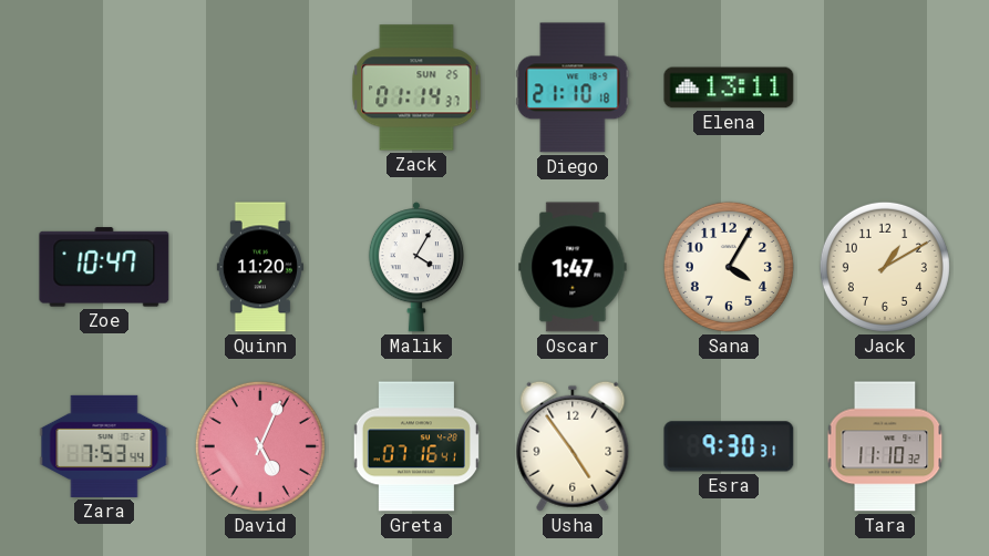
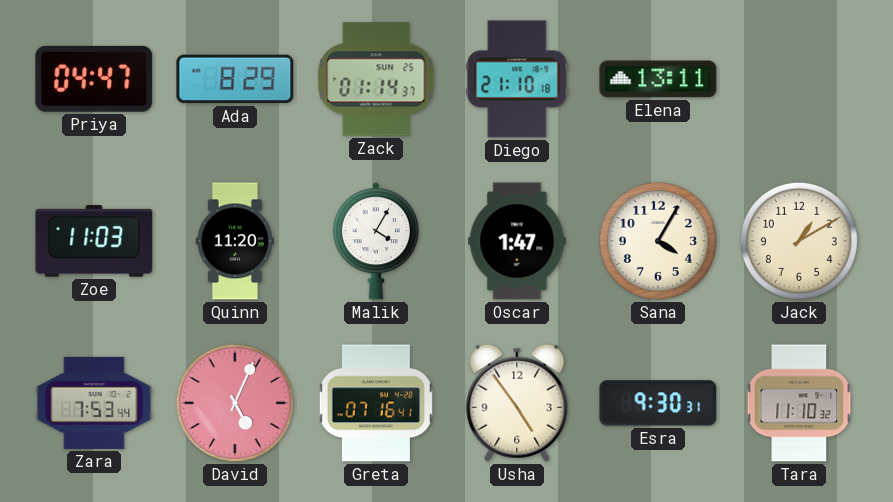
Priya: none -> 04:47 (94, 79)
Ada: none -> 8:29 (235, 79)
Zoe: 10:47 -> 11:03 (94, 241)
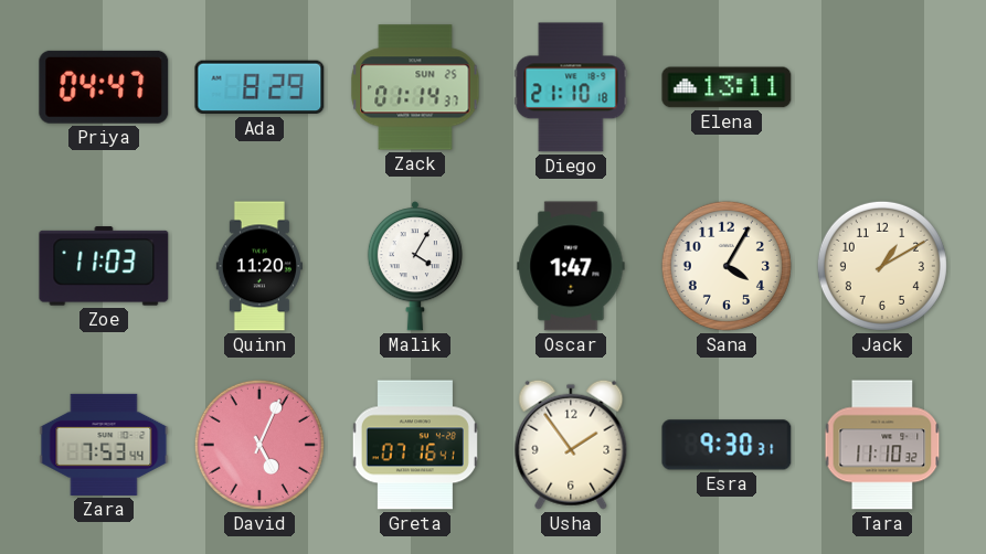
Usha: 4:54 -> 1:54 (571, 445)
